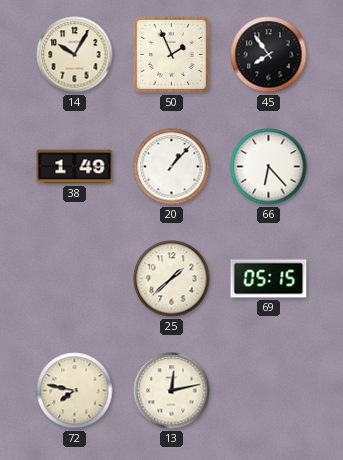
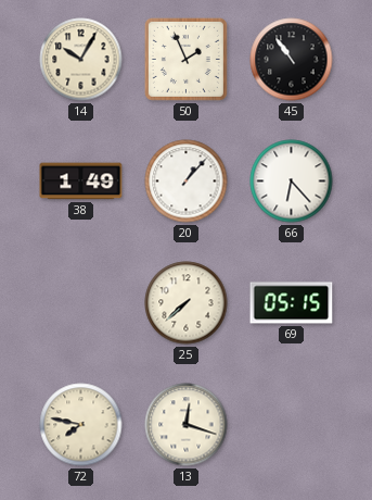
45: 7:54 -> 10:54 (292, 60)
25: 1:38 -> 7:38 (187, 303)
13: 12:13 -> 12:18 (187, 425)
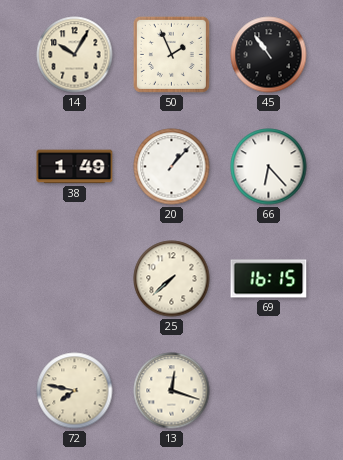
69: 05:15 -> 16:15 (269, 279)
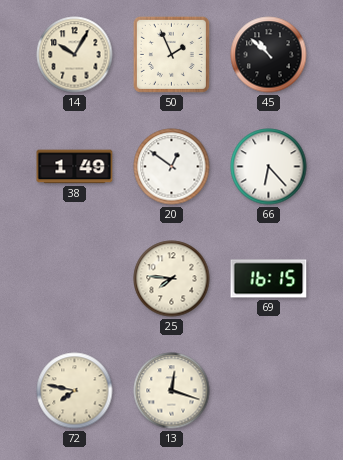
45: 10:54 -> 10:52 (269, 55)
20: 1:07 -> 12:51 (172, 167)
25: 7:38 -> 7:46 (172, 279)
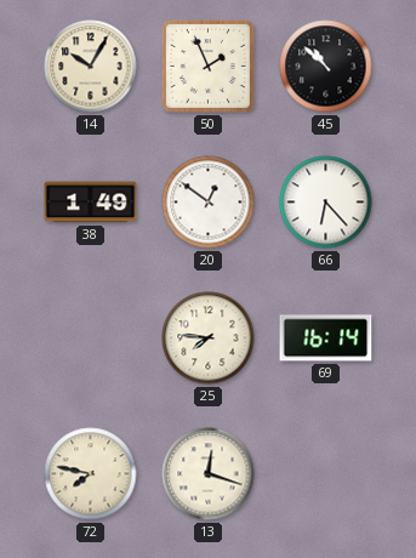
69: 16:15 -> 16:14 (326, 338)
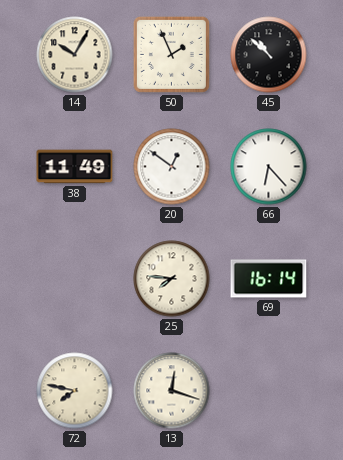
38: 1:49 -> 11:49 (75, 167)
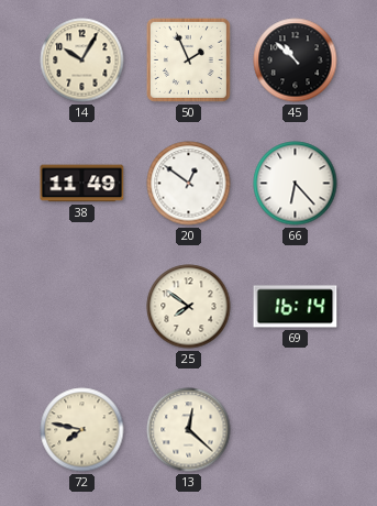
25: 7:46 -> 7:51 (189, 307)
13: 12:18 -> 12:22 (189, 430)
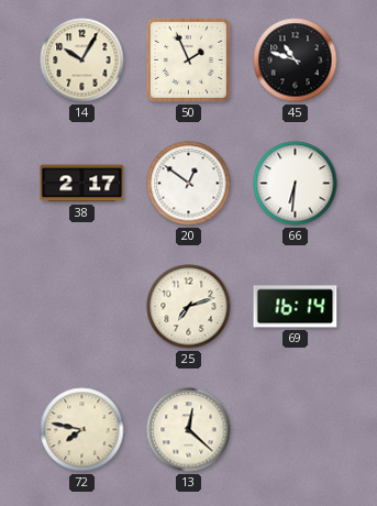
45: 10:52 -> 10:48 (296, 61)
38: 11:49 -> 2:17 (82, 184)
66: 6:23 -> 6:31 (296, 184)
25: 7:51 -> 7:12 (189, 307)
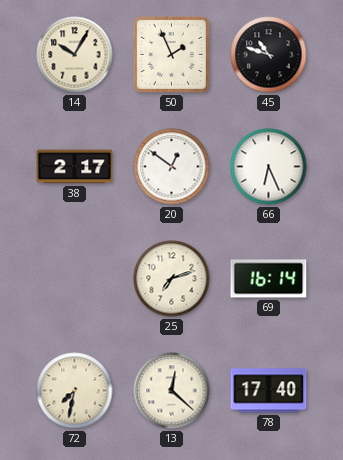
66: 6:31 -> 6:26 (269, 167)
72: 7:47 -> 7:32 (75, 391)
78: none -> 17:40 (269, 391)
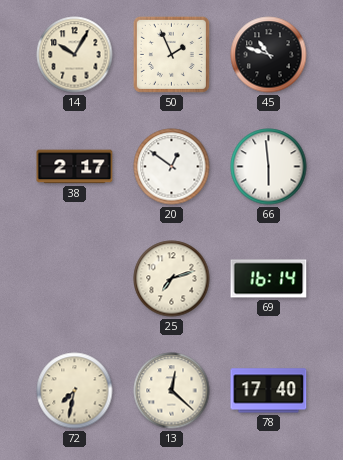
66: 6:26 -> 5:59 (269, 167)
